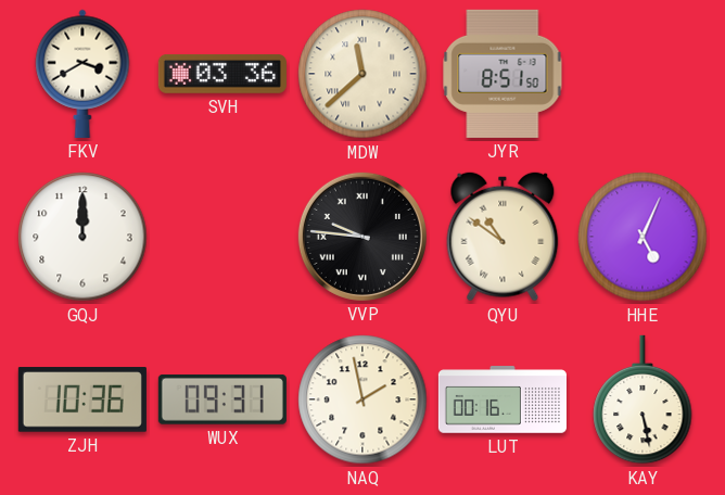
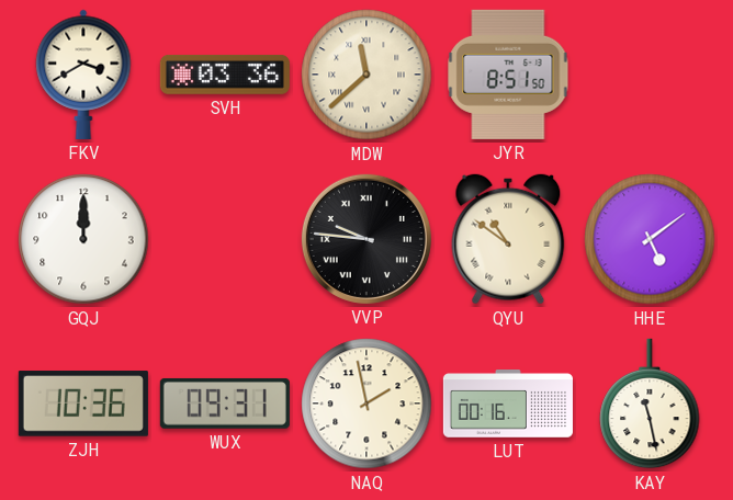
HHE: 5:04 -> 5:09 (650, 239)
KAY: 5:28 -> 11:28 (650, 404)
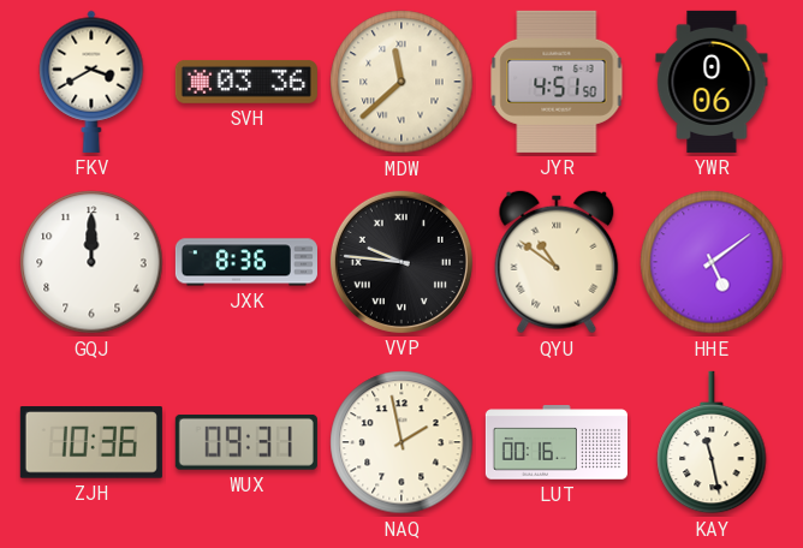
JYR: 8:51 -> 4:51 (557, 82)
YWR: none -> 0:06 (712, 82)
JXK: none -> 8:36 (246, 262)
